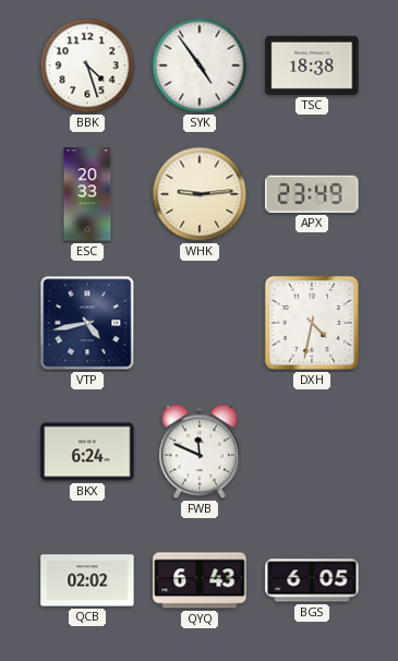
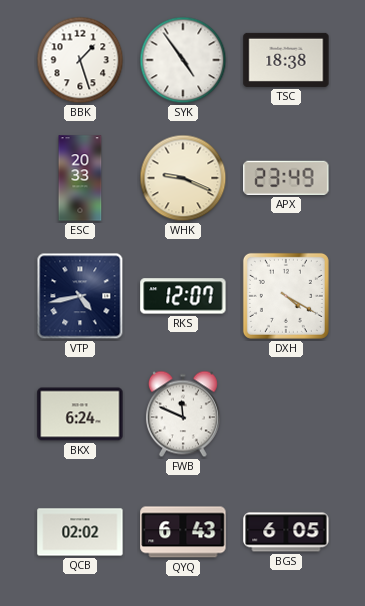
BBK: 4:27 -> 1:27 (80, 60)
WHK: 9:14 -> 9:19 (183, 178)
RKS: none -> 12:07 (183, 296)
DXH: 4:32 -> 4:20 (286, 296)
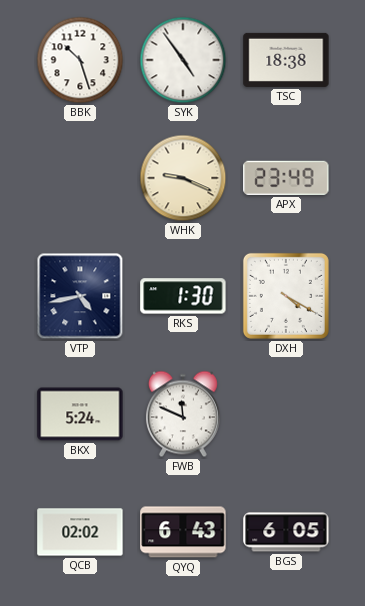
BBK: 1:27 -> 10:27 (80, 60)
ESC: 20:33 -> none (80, 178)
RKS: 12:07 -> 1:30 (183, 296)
BKX: 6:24 -> 5:24 (80, 414)
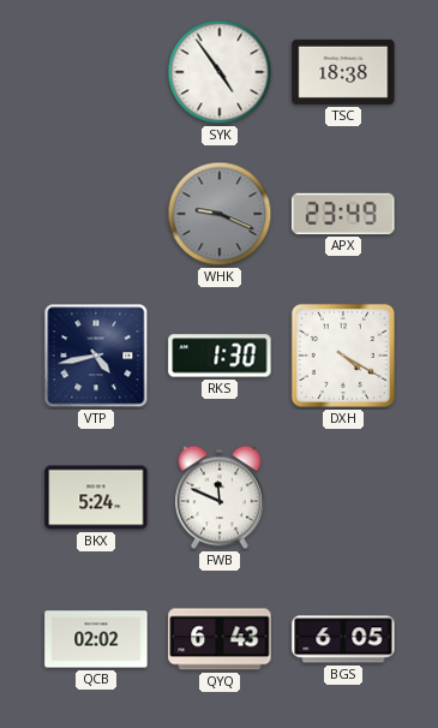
BBK: 10:27 -> none (80, 60)
WHK dial: cream -> grey (220, 214)
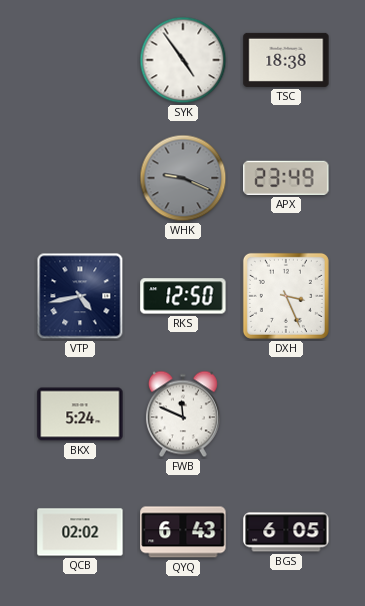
RKS: 1:30 -> 12:50 (183, 296)
DXH: 4:20 -> 3:26 (286, 296)
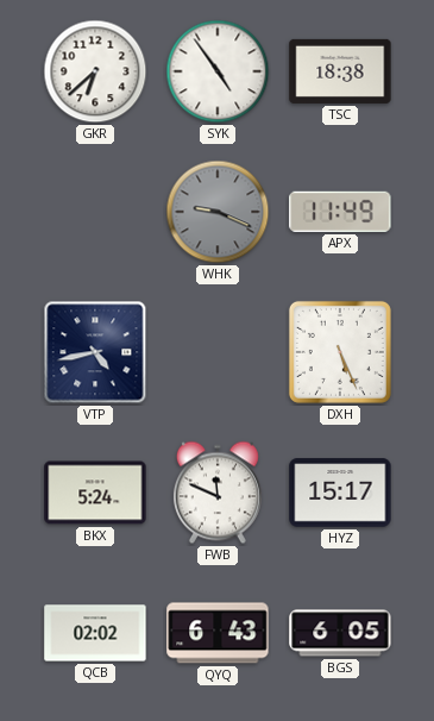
GKR: none -> 6:38 (95, 71)
APX: 23:49 -> 11:49 (340, 212)
RKS: 12:50 -> none (183, 296)
DXH: 3:26 -> 5:26 (340, 352)
HYZ: none -> 15:17 (340, 493)
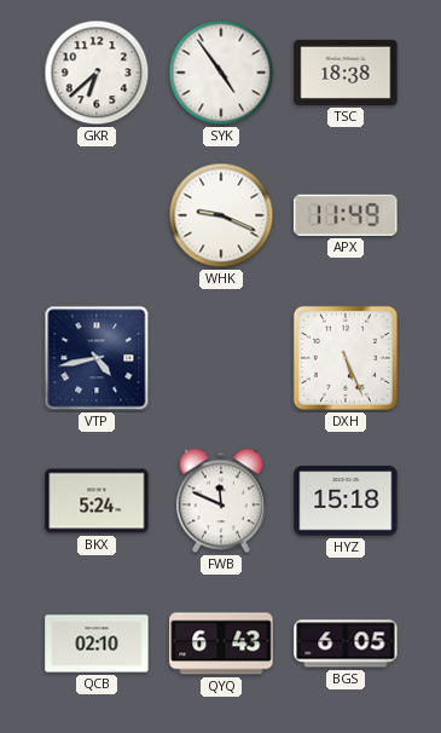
WHK dial: grey -> white (221, 215)
HYZ: 15:17 -> 15:18 (346, 501)
QCB: 02:02 -> 02:10 (97, 643)
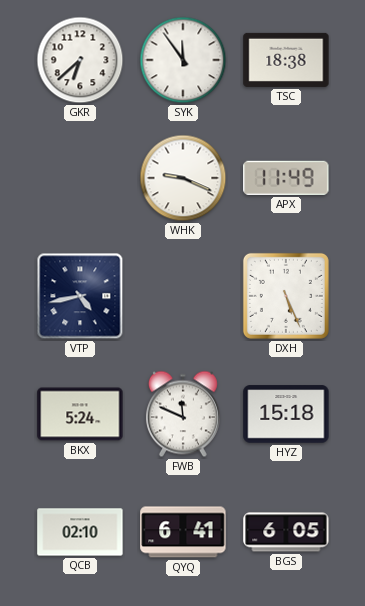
SYK: 4:54 -> 11:54 (183, 60)
QYQ: 6:43 -> 6:41 (183, 532)
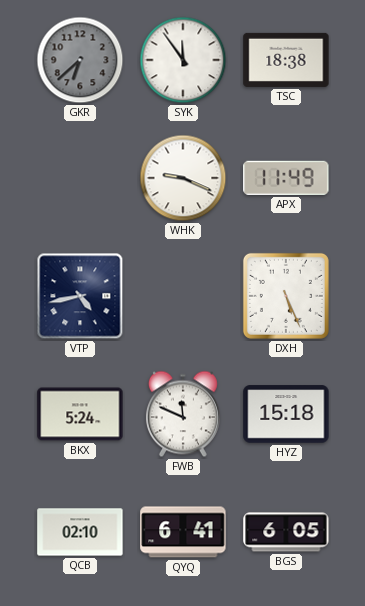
GKR dial: white -> grey (80, 60)
